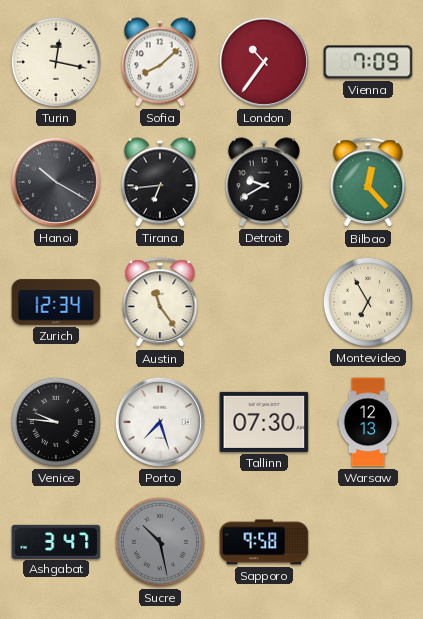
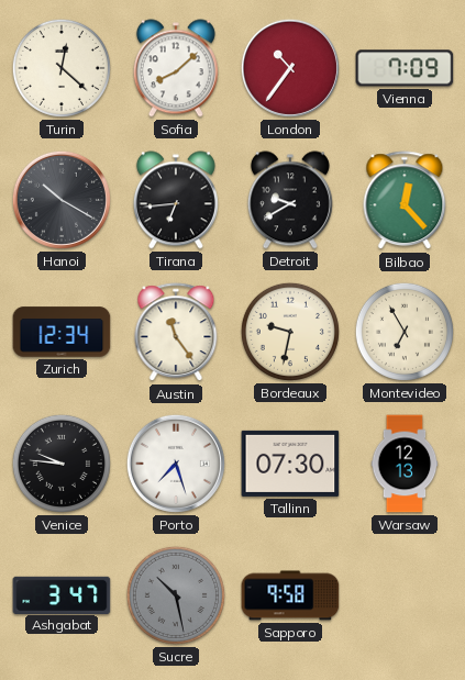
Turin: 12:17 -> 12:22 (62, 68)
Bordeaux: none -> 9:32 (290, 332)
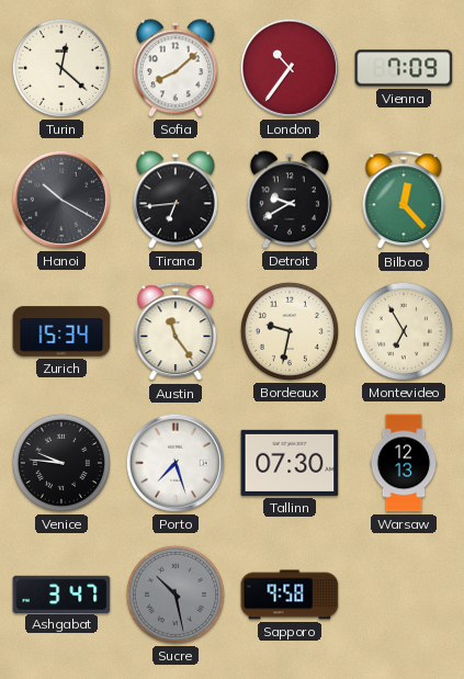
Zurich: 12:34 -> 15:34 (61, 331)
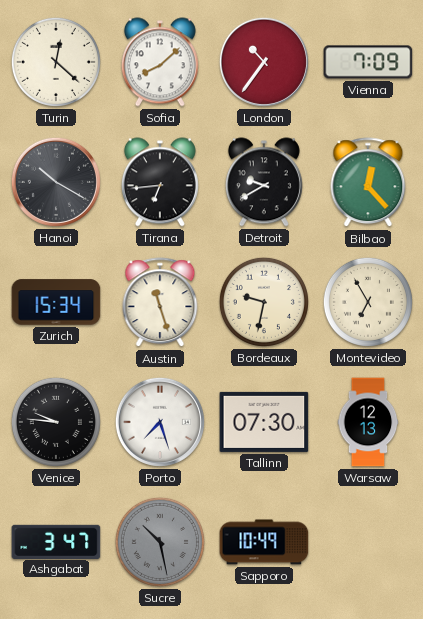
Austin: 11:24 -> 11:27 (160, 303)
Sapporo: 9:58 -> 10:49 (264, 542)
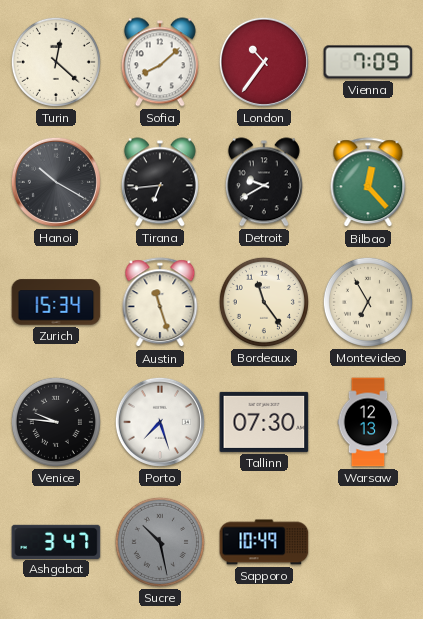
Bordeaux: 9:32 -> 11:24 (264, 302)
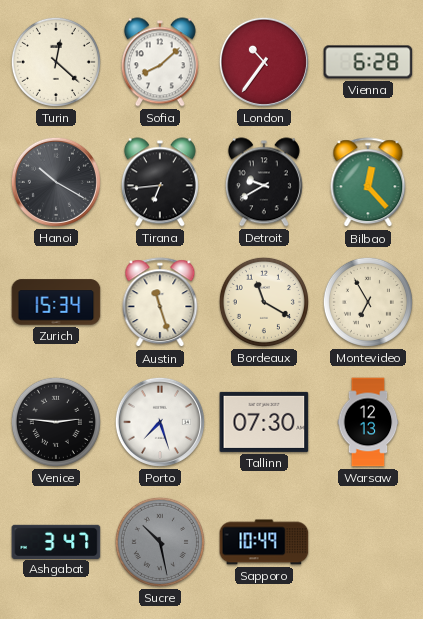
Vienna: 7:09 -> 6:28 (368, 62)
Bordeaux: 11:24 -> 11:20 (264, 302)
Venice: 9:46 -> 2:46 (56, 422)
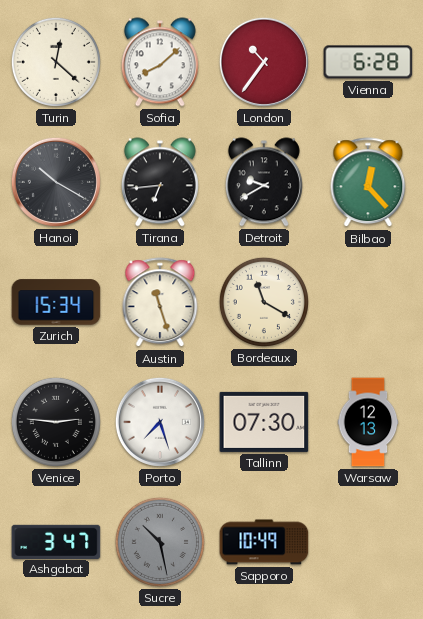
Montevideo: 6:55 -> none (368, 302)
